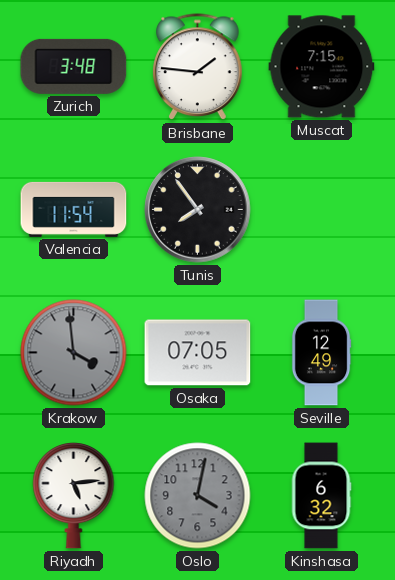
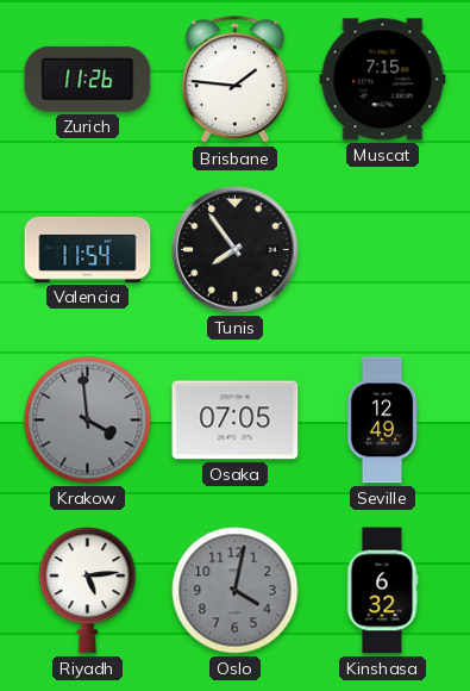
Zurich: 3:48 -> 11:26 (88, 79)
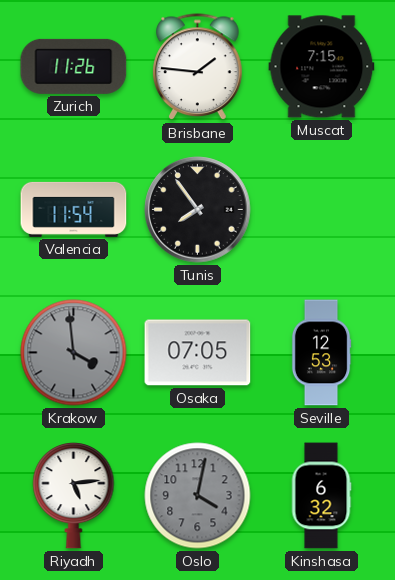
Seville: 12:49 -> 12:53 (321, 353)
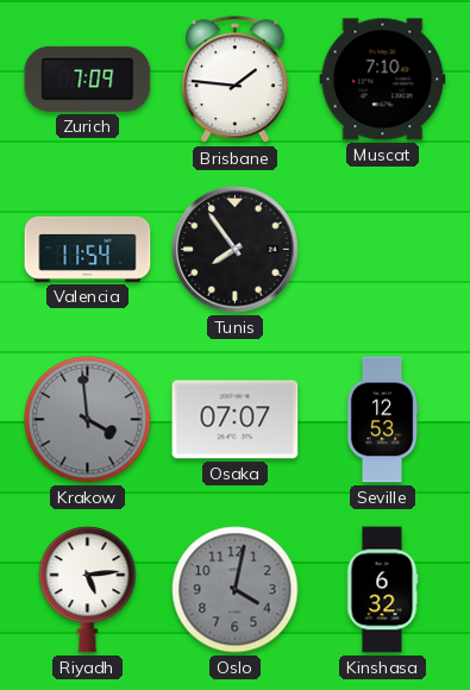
Zurich: 11:26 -> 7:09 (88, 79)
Muscat: 7:15 -> 7:10 (383, 80)
Osaka: 07:05 -> 07:07 (236, 420)
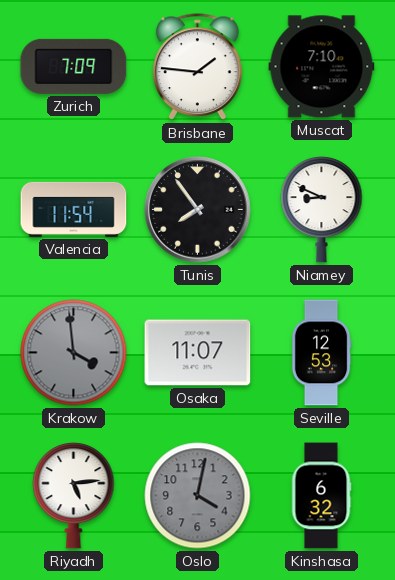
Niamey: none -> 8:49 (322, 210)
Osaka: 07:07 -> 11:07 (198, 353)
